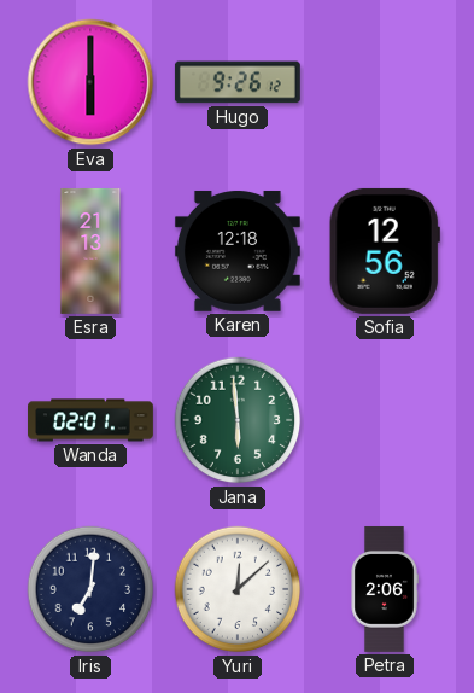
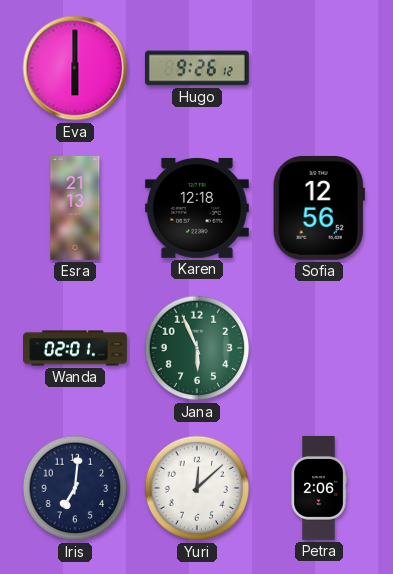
Jana: 5:59 -> 5:56 (197, 348)
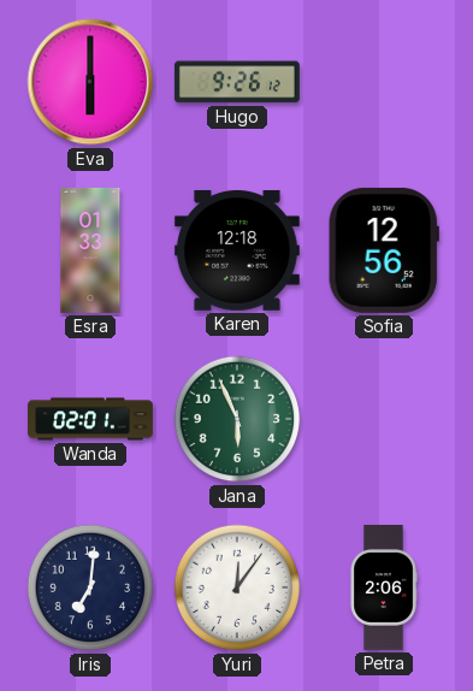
Esra: 21:13 -> 01:33 (90, 250)
Yuri: 12:08 -> 12:06 (237, 587)
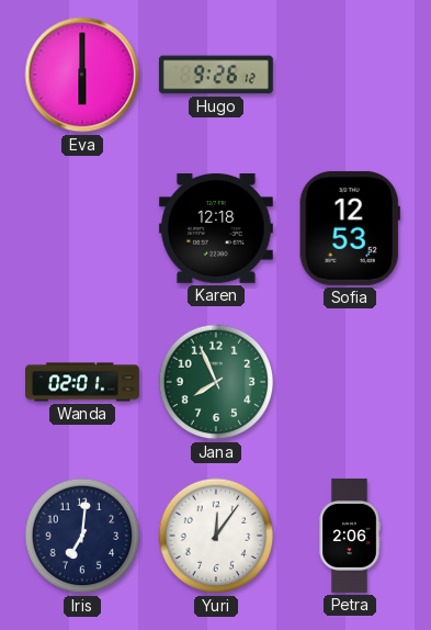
Esra: 01:33 -> none (90, 250)
Sofia: 12:56 -> 12:53 (350, 228)
Jana: 5:56 -> 7:56 (216, 382)
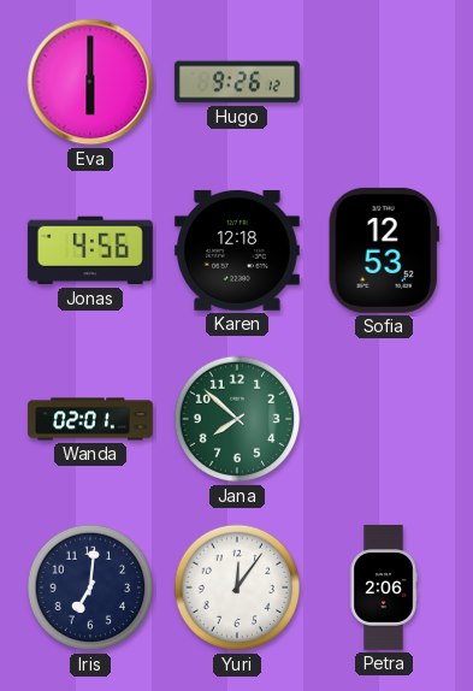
Jonas: none -> 4:56 (90, 250)
Jana: 7:56 -> 7:52 (237, 419)
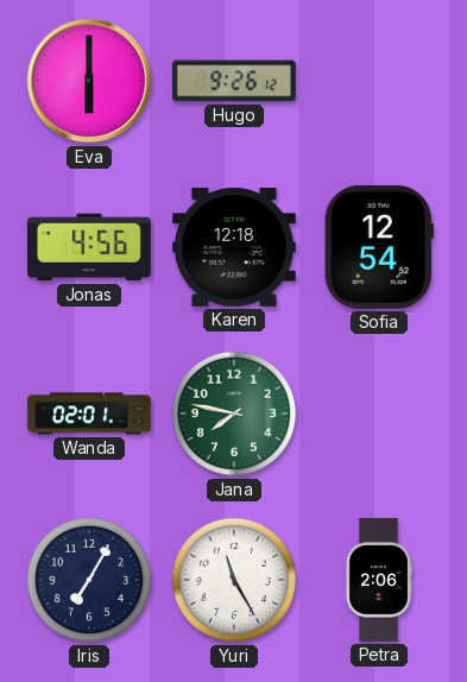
Sofia: 12:53 -> 12:54 (379, 247)
Jana: 7:52 -> 7:47 (234, 413)
Iris: 7:01 -> 7:05 (89, 580)
Yuri: 12:06 -> 11:25 (234, 580)
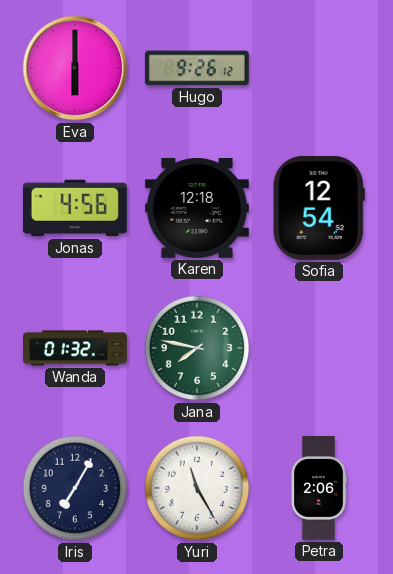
Wanda: 02:01 -> 01:32 (76, 348)
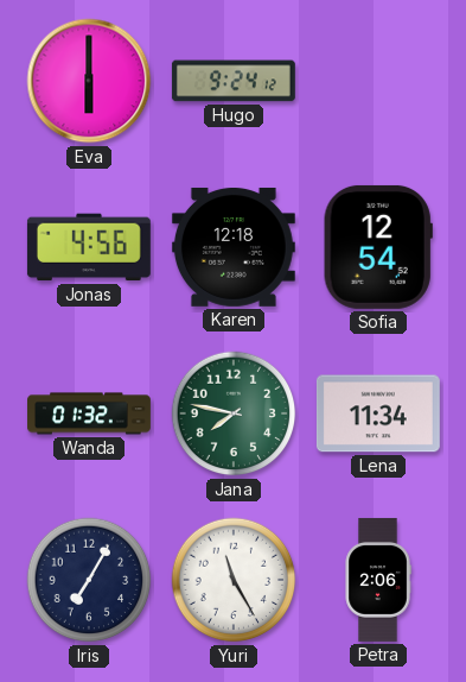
Hugo: 9:26 -> 9:24 (234, 81)
Lena: none -> 11:34 (378, 413)
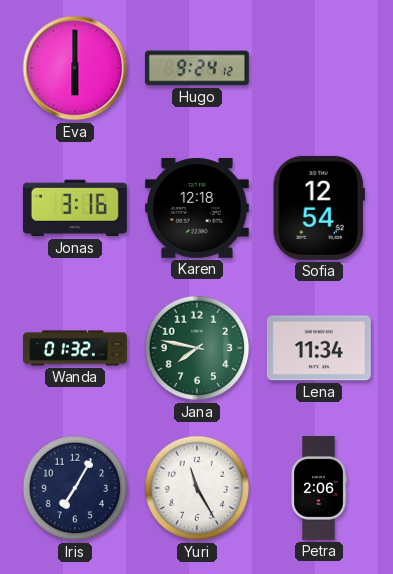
Jonas: 4:56 -> 3:16 (75, 208)
